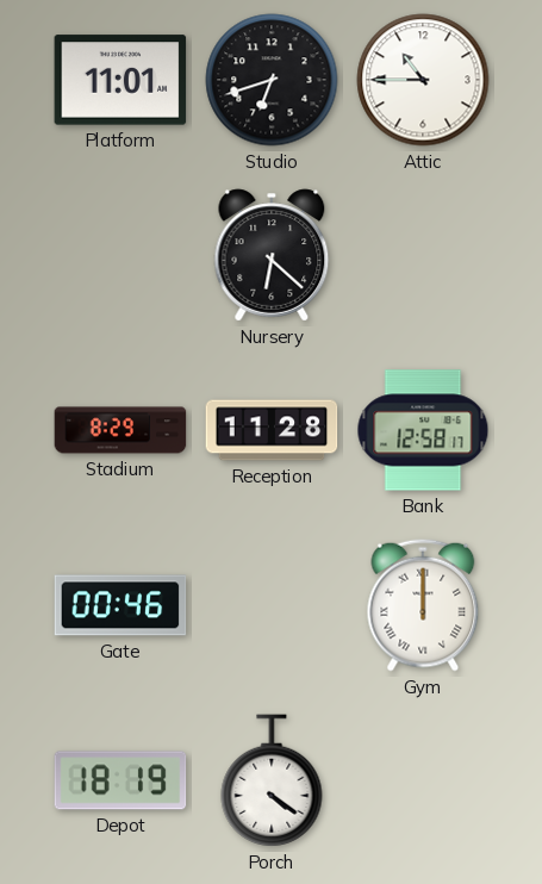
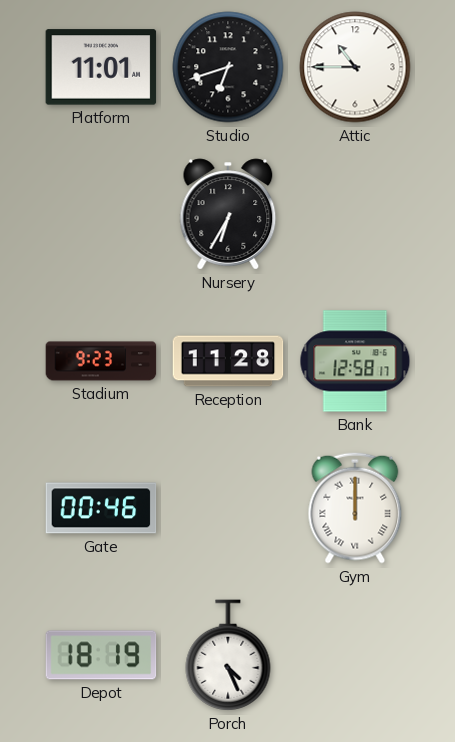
Nursery: 6:22 -> 6:35 (228, 214)
Stadium: 8:29 -> 9:23 (101, 361)
Porch: 4:21 -> 4:26 (228, 655)
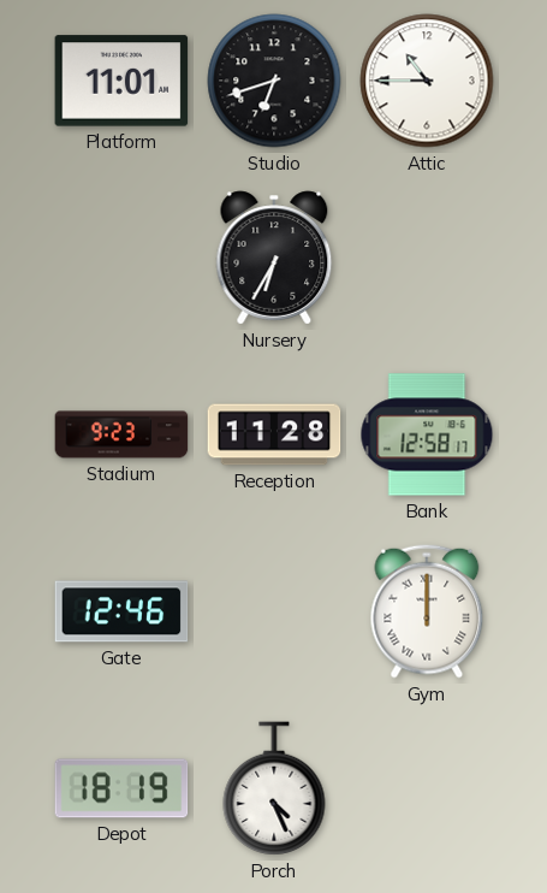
Gate: 00:46 -> 12:46 (121, 611)
